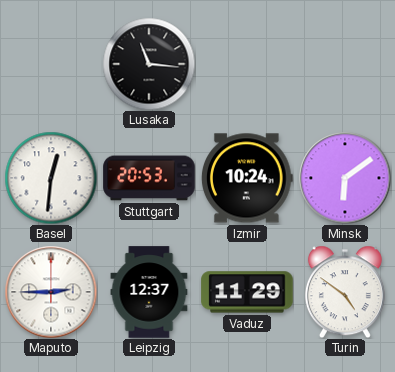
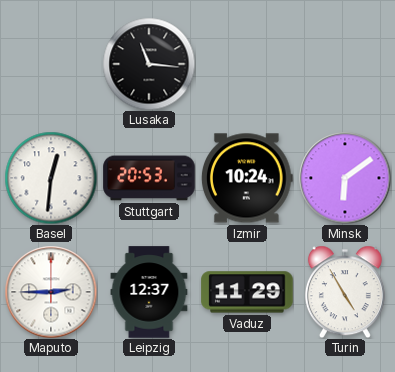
Turin: 4:51 -> 4:55 (345, 292)
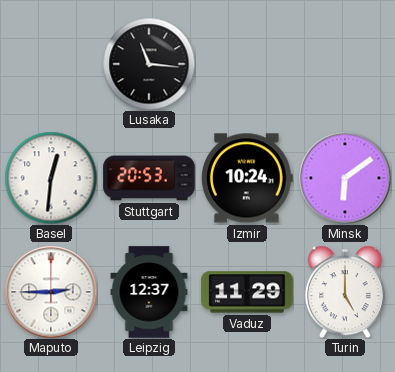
Turin: 4:55 -> 5:00 (345, 292)
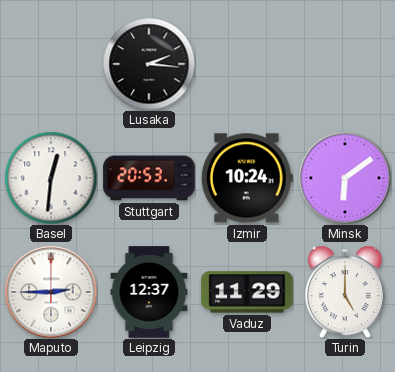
Lusaka: 11:16 -> 2:16 (149, 64)
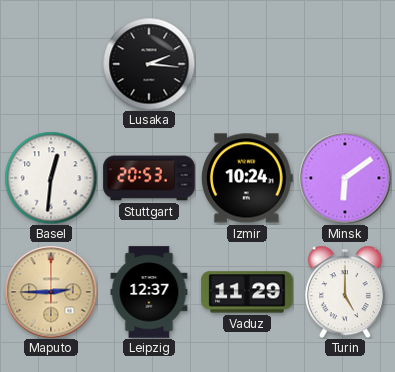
Maputo dial: white -> champagne (51, 292)
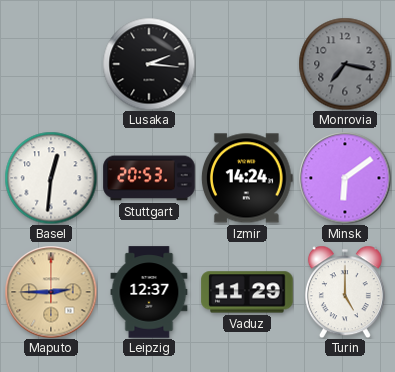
Monrovia: none -> 7:17 (345, 64)
Izmir: 10:24 -> 14:24 (248, 178)
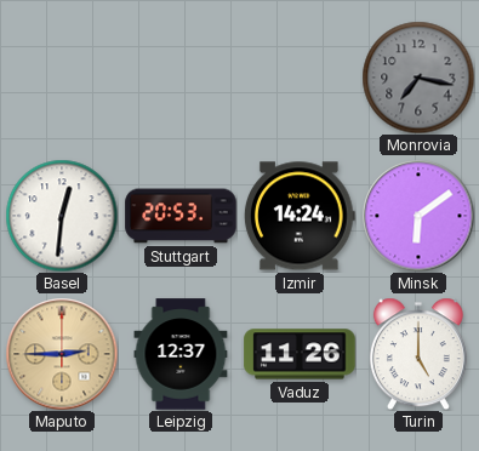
Lusaka: 2:16 -> none (149, 64)
Vaduz: 11:29 -> 11:26 (300, 354)
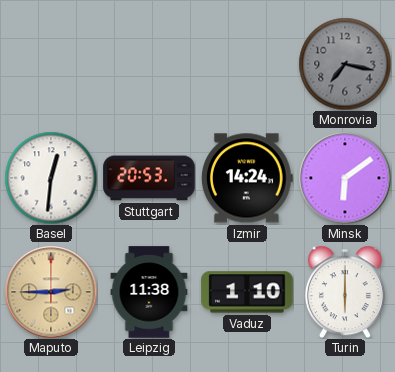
Leipzig: 12:37 -> 11:38 (149, 292)
Vaduz: 11:26 -> 1:10 (247, 292)
Turin: 5:00 -> 6:00 (345, 292)
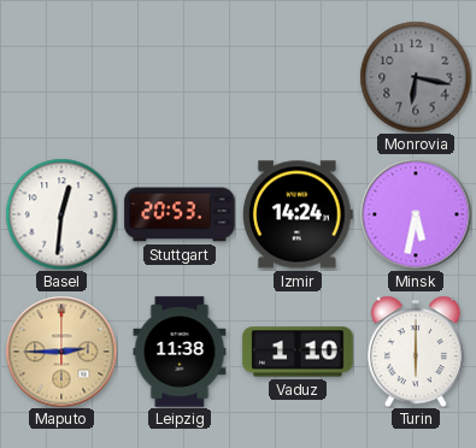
Monrovia: 7:17 -> 6:17 (416, 77)
Minsk: 6:09 -> 5:32 (416, 214)
